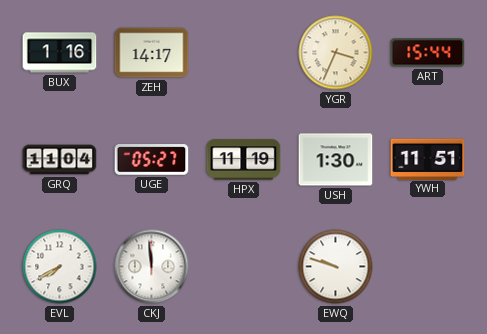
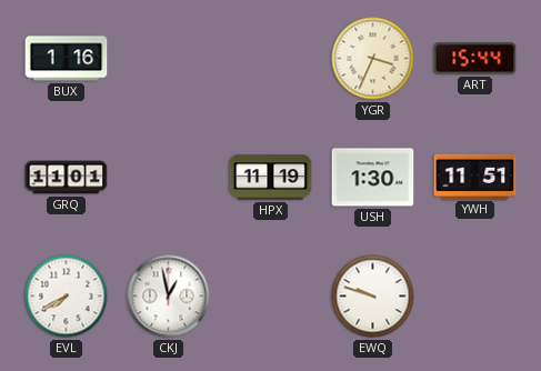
ZEH: 14:17 -> none (152, 53)
GRQ: 11:04 -> 11:01 (67, 178)
UGE: 05:27 -> none (152, 160)
CKJ: 11:59 -> 12:58 (169, 297)
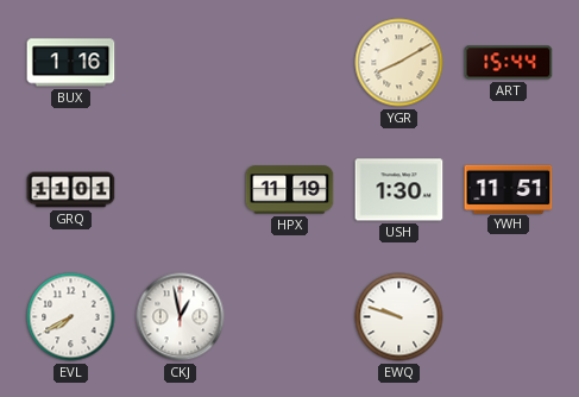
YGR: 3:34 -> 8:10 (399, 63)
